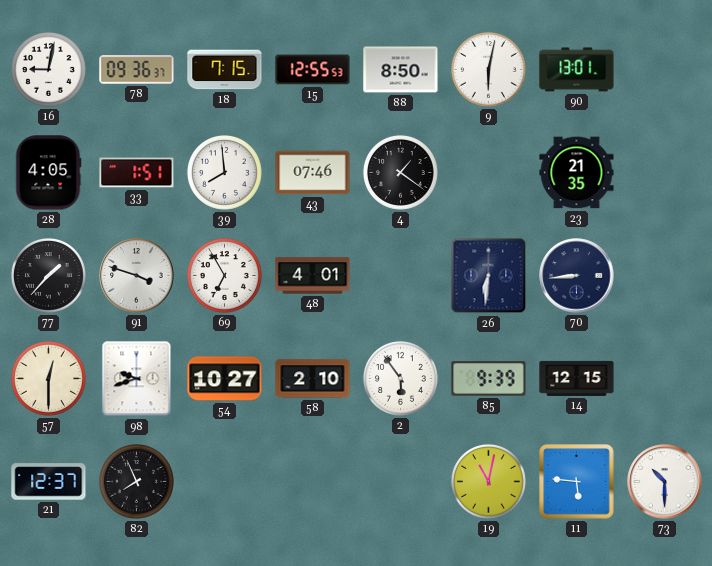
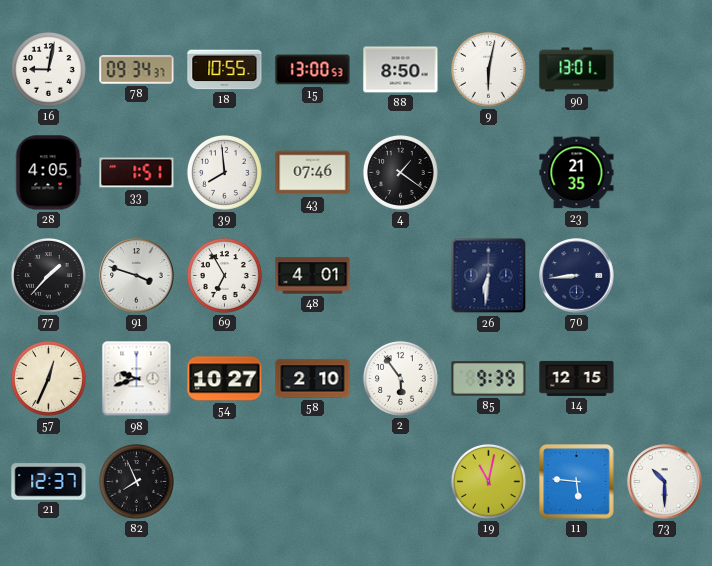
78: 09:36 -> 09:34 (137, 70)
18: 7:15 -> 10:55 (225, 70)
15: 12:55 -> 13:00 (313, 70)
57: 12:30 -> 12:34 (48, 379)
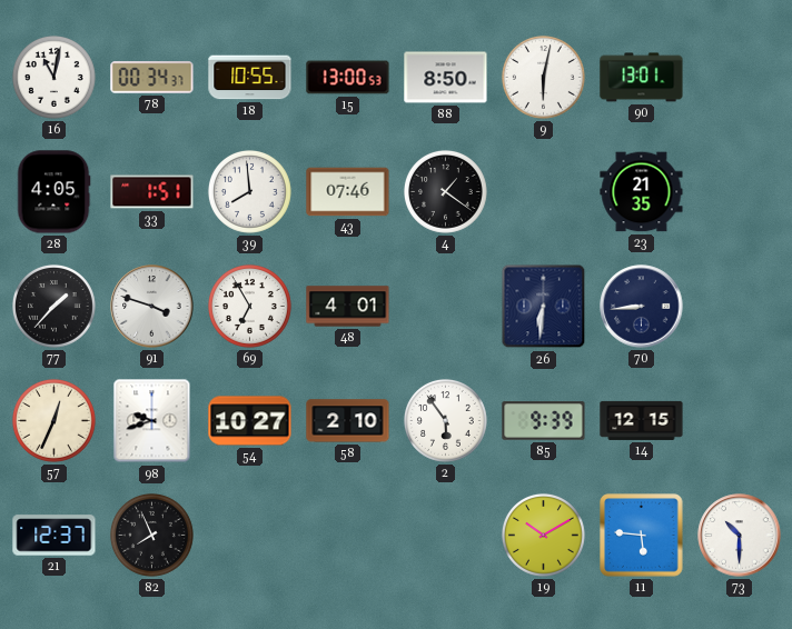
16: 9:02 -> 11:02 (53, 78)
78: 09:34 -> 00:34 (152, 78)
19: 11:02 -> 10:10 (543, 536)
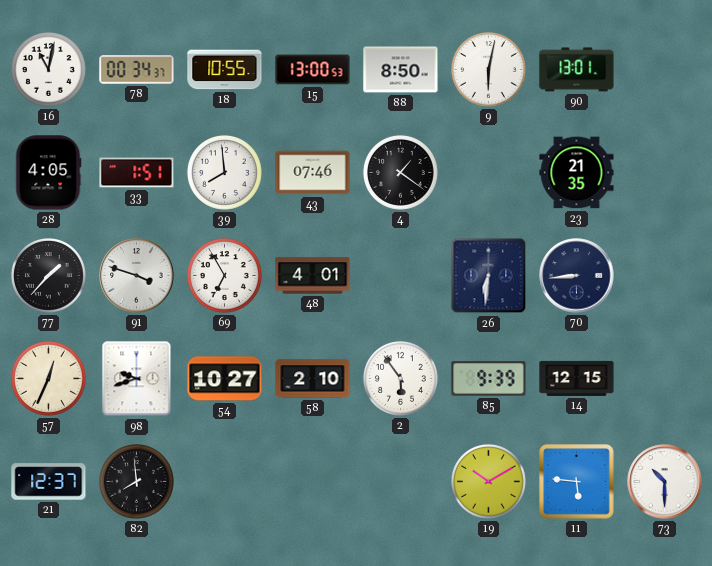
82: 7:56 -> 7:59 (136, 482)
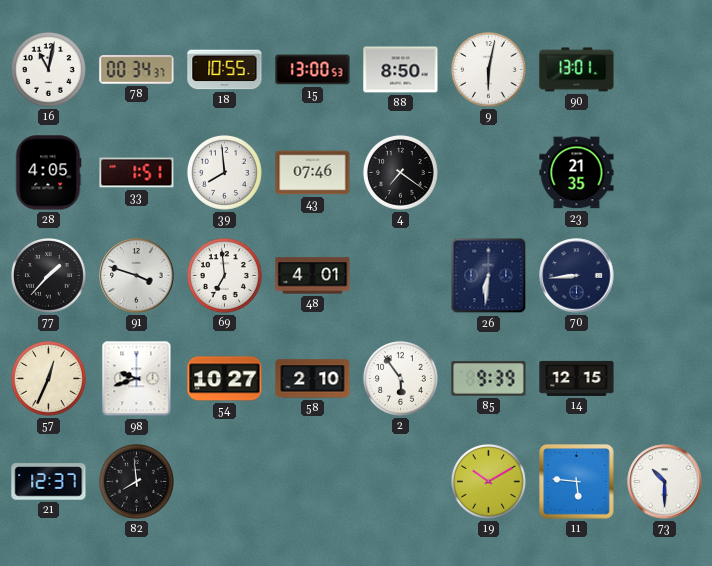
4: 1:21 -> 7:21 (400, 173)
69: 6:55 -> 6:59 (224, 276)
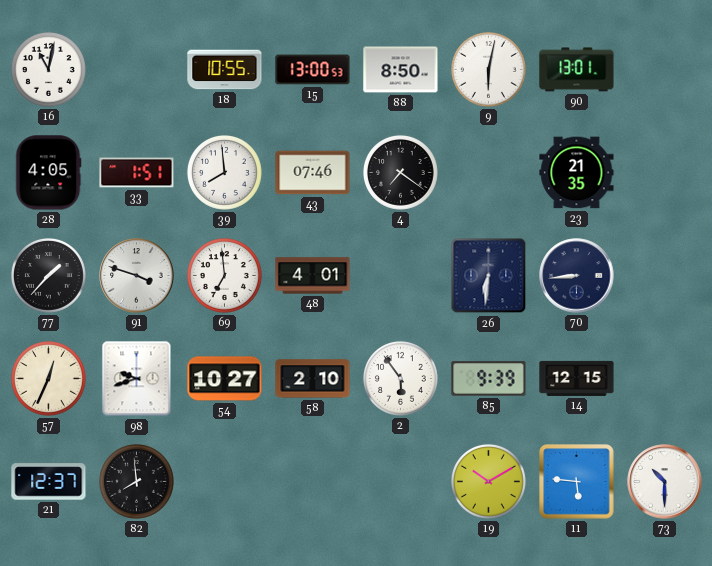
78: 00:34 -> none (137, 70)
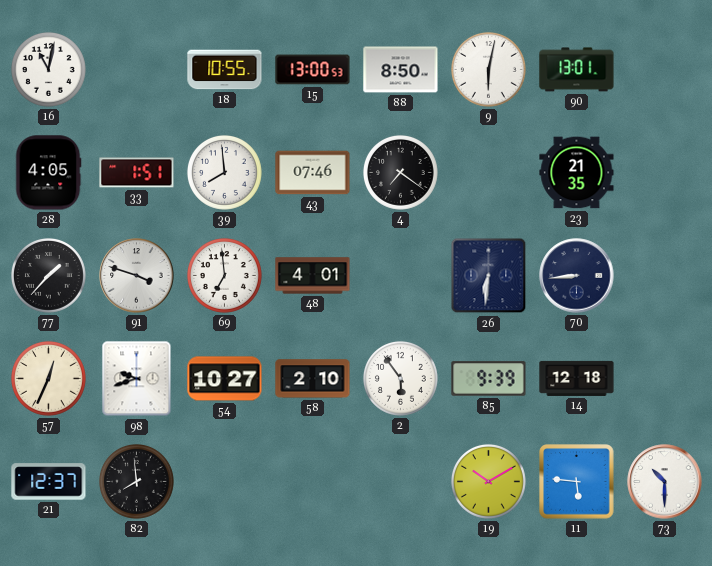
14: 12:15 -> 12:18 (577, 378)
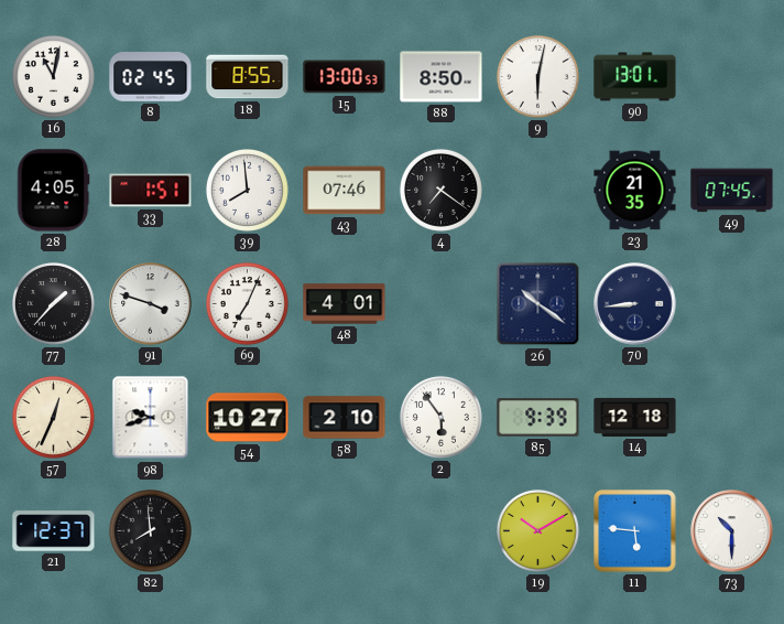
8: none -> 02:45 (151, 77)
18: 10:55 -> 8:55 (248, 77)
49: none -> 07:45 (732, 191)
69: 6:59 -> 7:04 (247, 304)
26: 6:31 -> 10:21 (538, 304)
